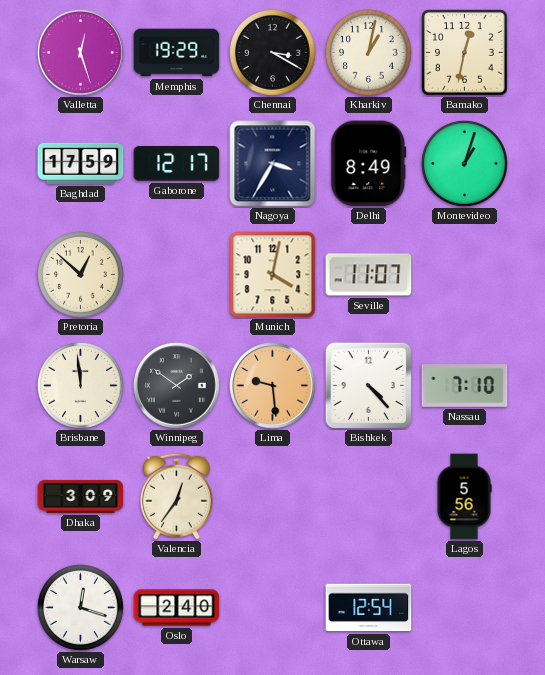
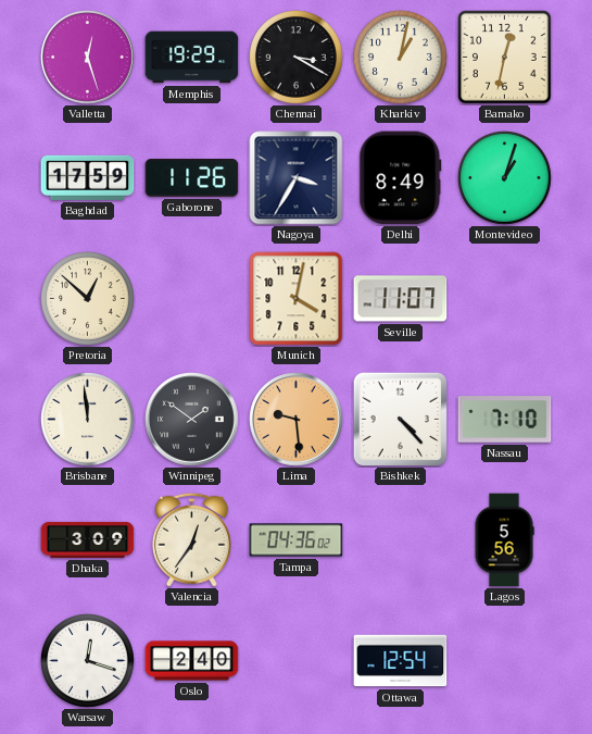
Gaborone: 12:17 -> 11:26 (192, 178)
Tampa: none -> 04:36 (297, 540)
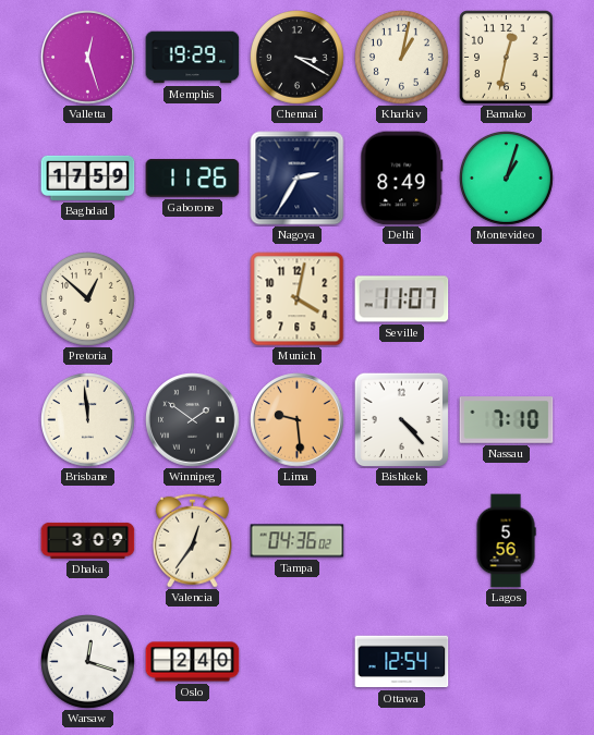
Nagoya: 3:35 -> 2:35 (298, 179)
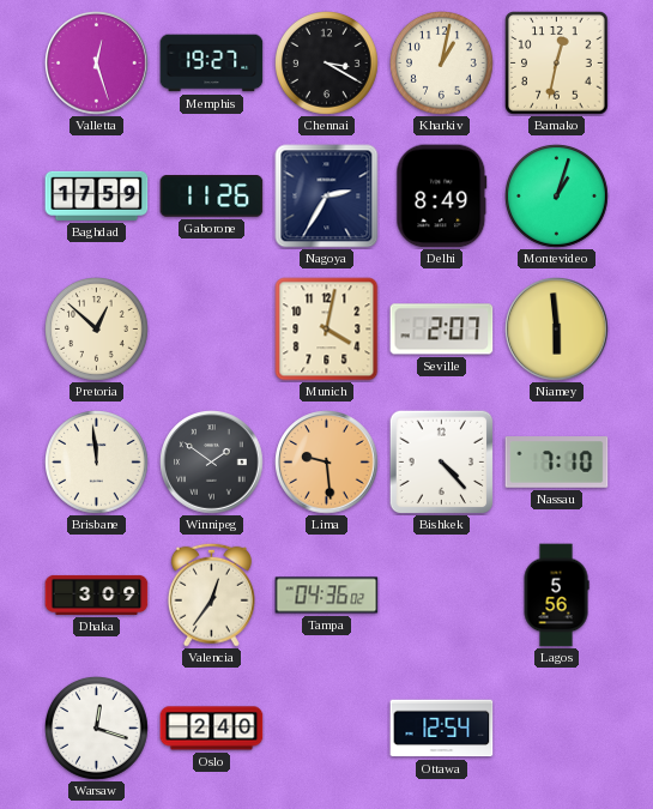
Memphis: 19:29 -> 19:27 (212, 64)
Seville: 11:07 -> 2:07 (442, 330)
Niamey: none -> 5:59 (557, 330)
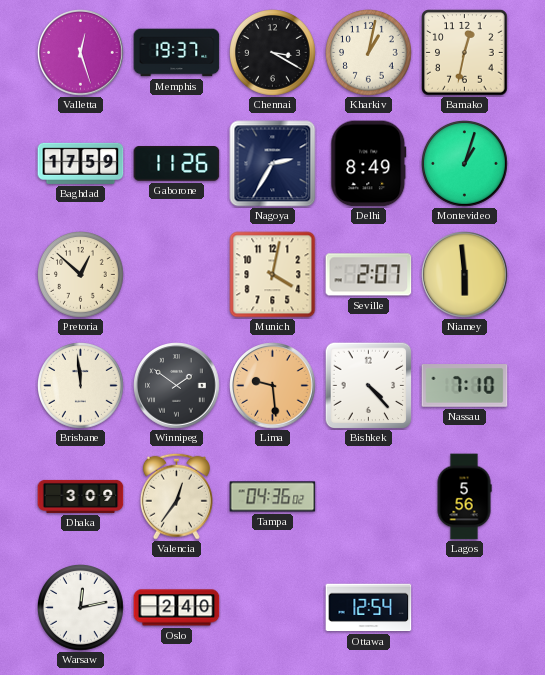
Memphis: 19:27 -> 19:37 (177, 53)
Warsaw: 12:18 -> 12:13 (81, 608)
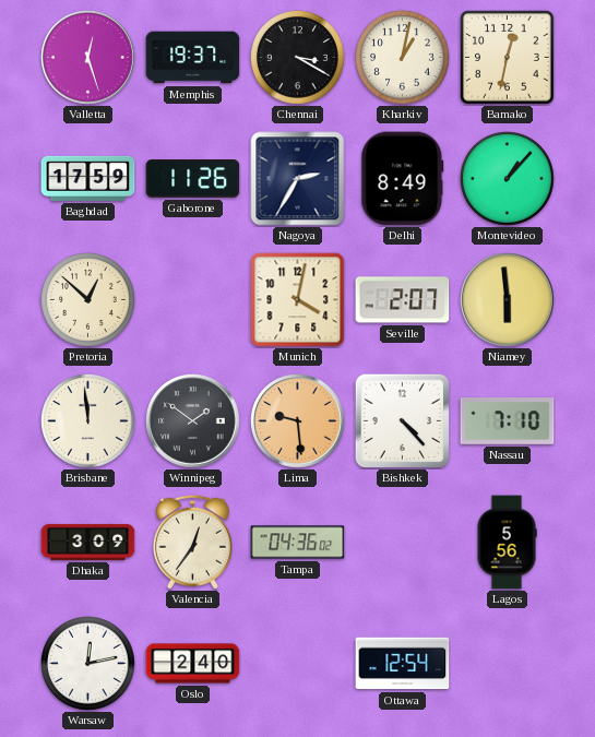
Montevideo: 1:03 -> 1:07 (508, 179)
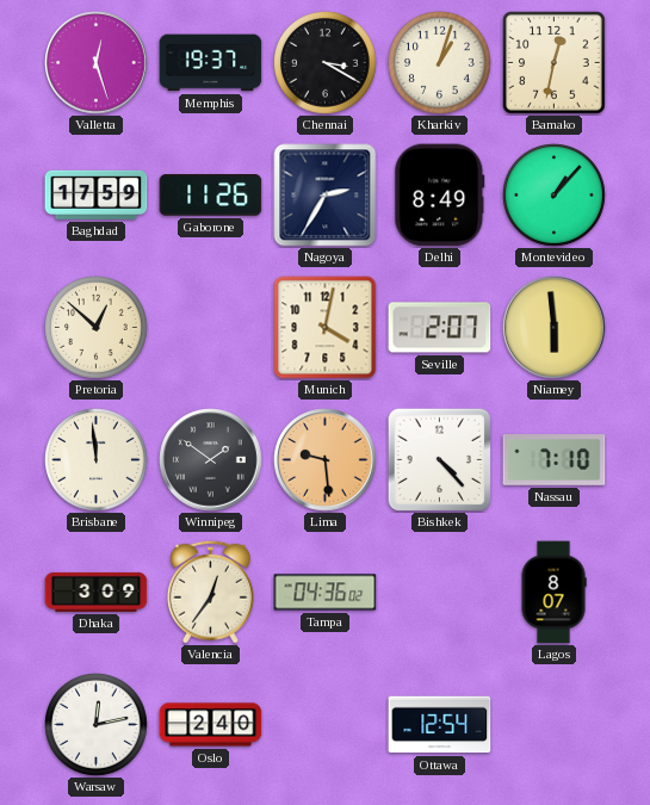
Kharkiv: 1:02 -> 1:03 (440, 63)
Lagos: 5:56 -> 8:07 (553, 593)
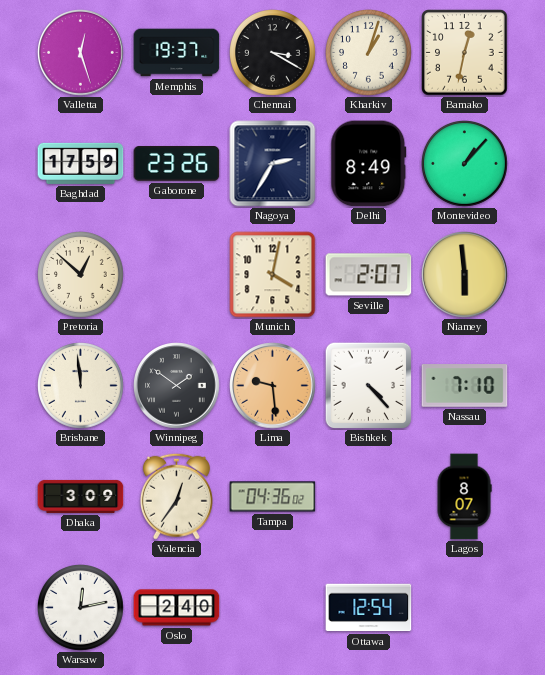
Gaborone: 11:26 -> 23:26 (177, 164)
